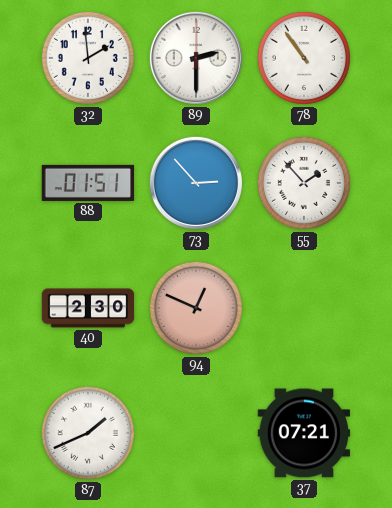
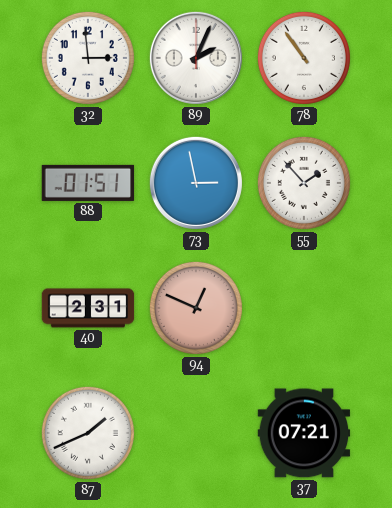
32: 1:59 -> 2:59 (88, 58)
89: 2:30 -> 2:04 (196, 58)
73: 2:53 -> 2:58 (196, 183)
40: 2:30 -> 2:31 (88, 308)
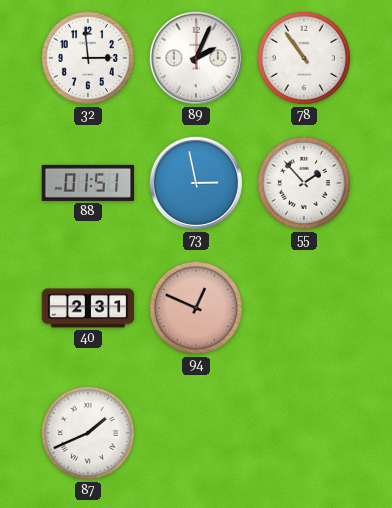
37: 07:21 -> none (304, 433)
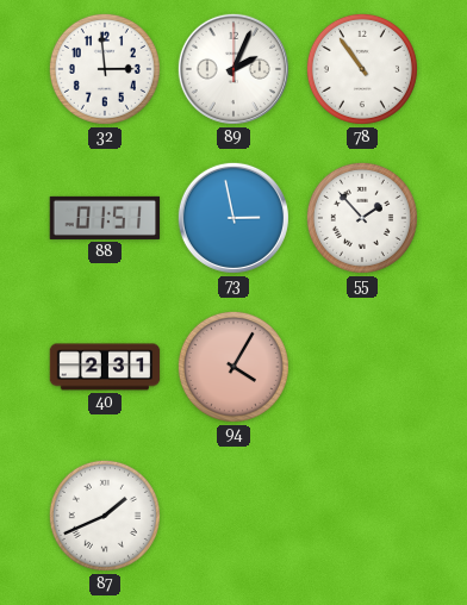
94: 12:49 -> 4:05 (233, 367)
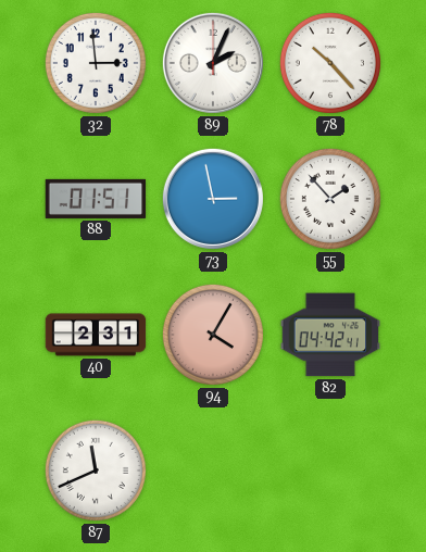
78: 10:54 -> 10:23 (330, 63)
82: none -> 04:42 (330, 335)
87: 1:41 -> 11:41 (96, 471)
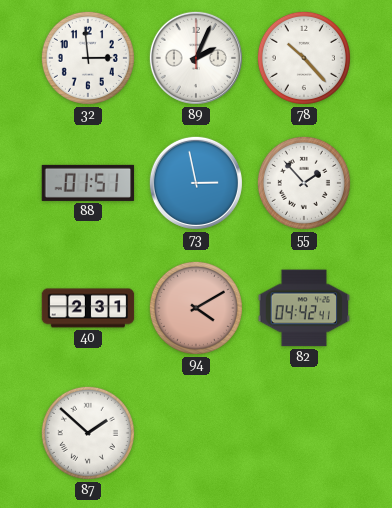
94: 4:05 -> 4:10 (196, 308)
87: 11:41 -> 1:52 (88, 433)
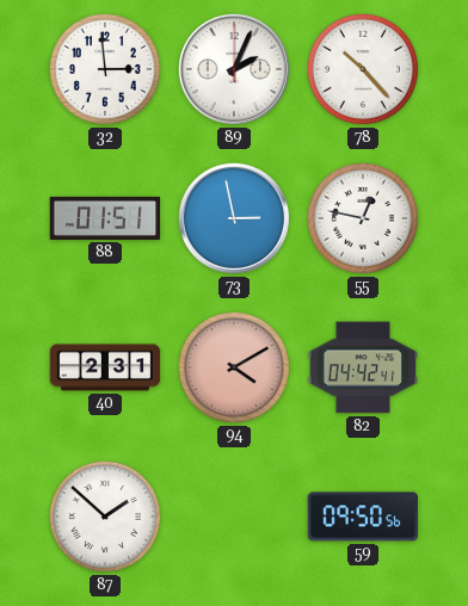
55: 1:53 -> 12:47 (363, 218)
59: none -> 09:50 (363, 517)
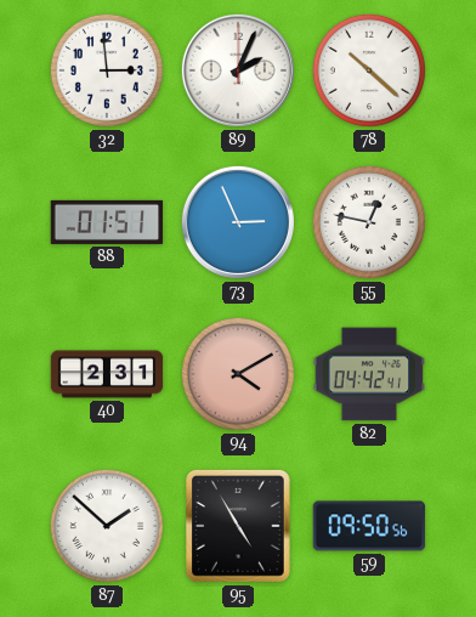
78: 10:23 -> 10:22 (369, 70)
73: 2:58 -> 2:56 (238, 222)
95: none -> 4:55 (238, 526)
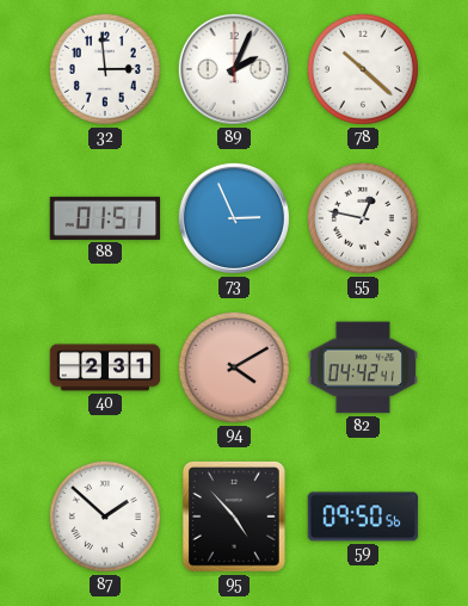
95: 4:55 -> 4:53 (234, 517)
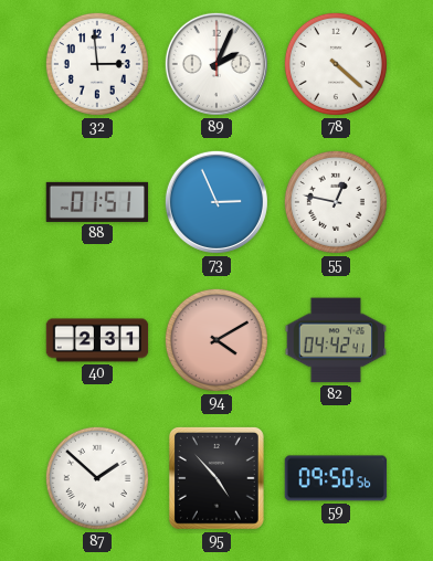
78: 10:22 -> 4:22 (336, 64)
